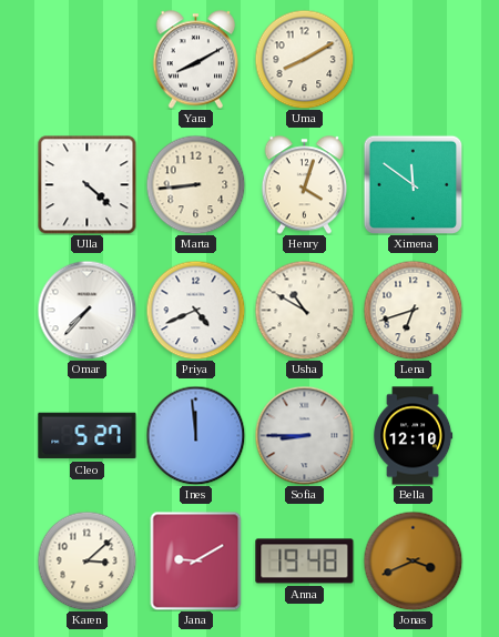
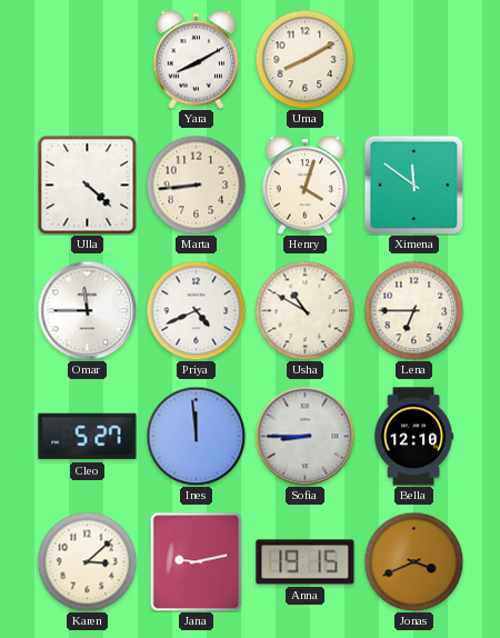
Omar: 7:37 -> 11:45 (87, 310)
Lena: 6:42 -> 6:45 (413, 310)
Jana: 9:10 -> 9:13 (197, 561)
Anna: 19:48 -> 19:15 (306, 562)
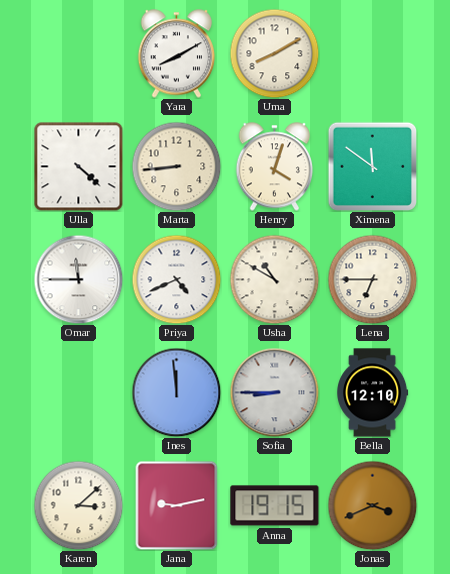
Cleo: 5:27 -> none (88, 437)
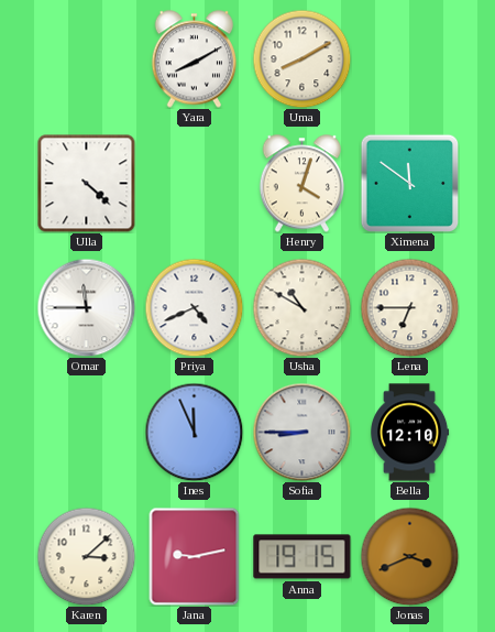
Marta: 8:44 -> none (176, 166)
Ines: 11:59 -> 11:56 (194, 432)
